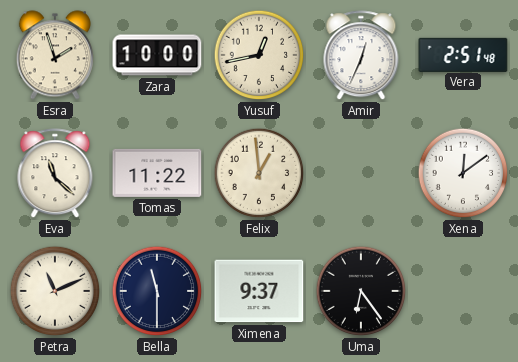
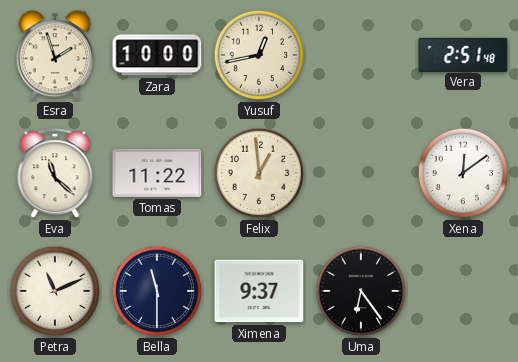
Amir: 12:34 -> none (361, 56)
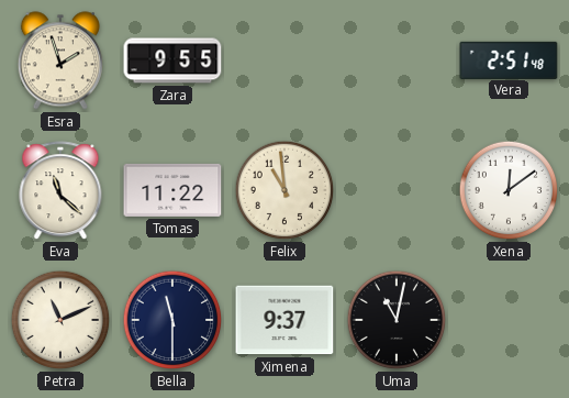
Zara: 10:00 -> 9:55 (172, 60)
Yusuf: 12:43 -> none (259, 55)
Felix: 12:59 -> 10:59 (284, 190)
Uma: 6:24 -> 11:02 (397, 320)
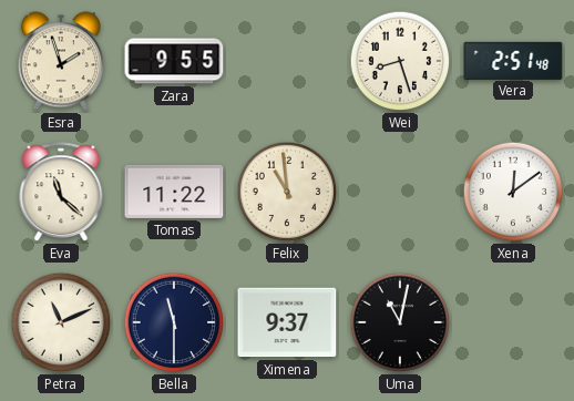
Wei: none -> 8:27 (400, 61)
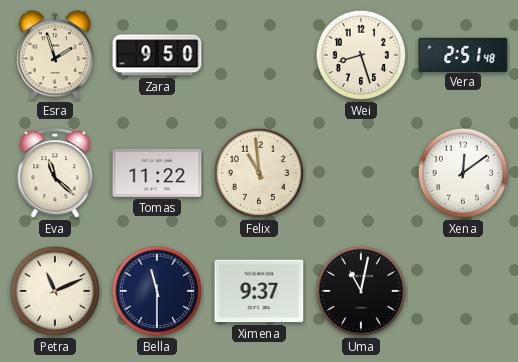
Zara: 9:55 -> 9:50 (157, 55)
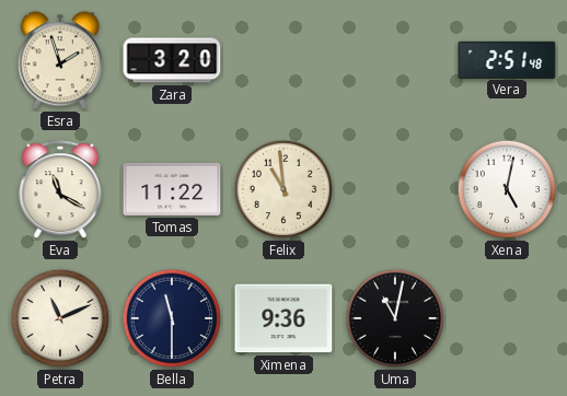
Zara: 9:50 -> 3:20 (172, 60)
Wei: 8:27 -> none (361, 55)
Eva: 11:22 -> 11:20 (60, 190)
Xena: 12:09 -> 5:02 (507, 189)
Ximena: 9:37 -> 9:36 (283, 318)
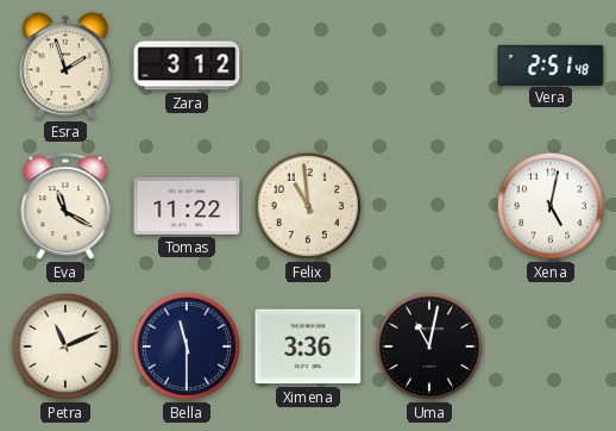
Zara: 3:20 -> 3:12 (187, 65)
Ximena: 9:36 -> 3:36 (308, 346)
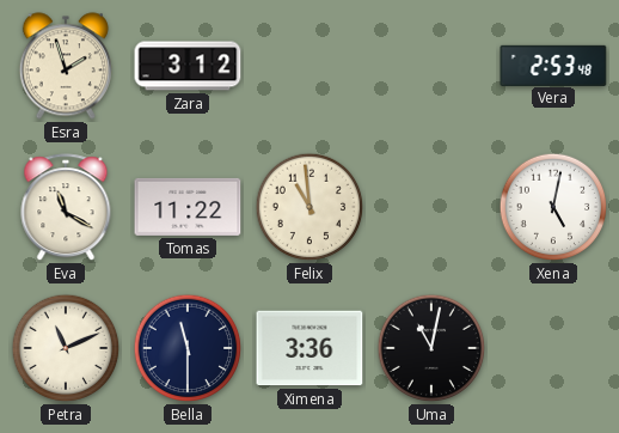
Vera: 2:51 -> 2:53 (553, 65)
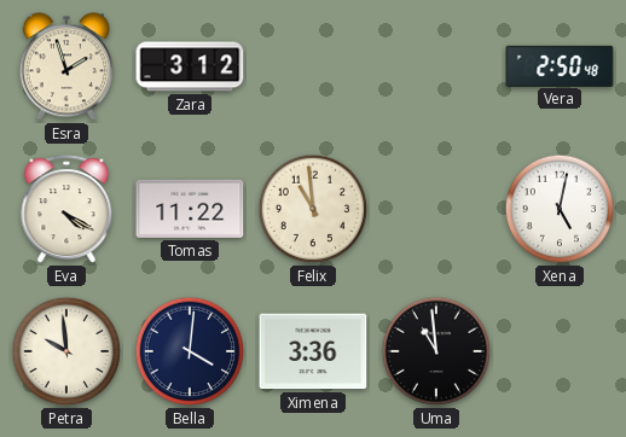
Vera: 2:53 -> 2:50 (560, 65)
Eva: 11:20 -> 4:20 (66, 210)
Petra: 11:11 -> 9:59 (66, 351)
Bella: 11:30 -> 4:01 (190, 351)
Uma: 11:02 -> 10:59 (436, 351)
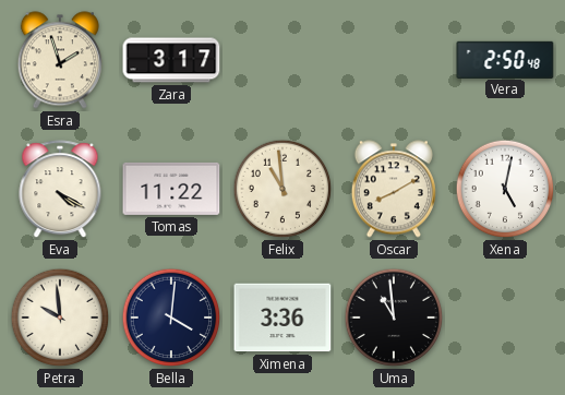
Zara: 3:12 -> 3:17 (171, 60)
Oscar: none -> 8:10 (394, 189)
